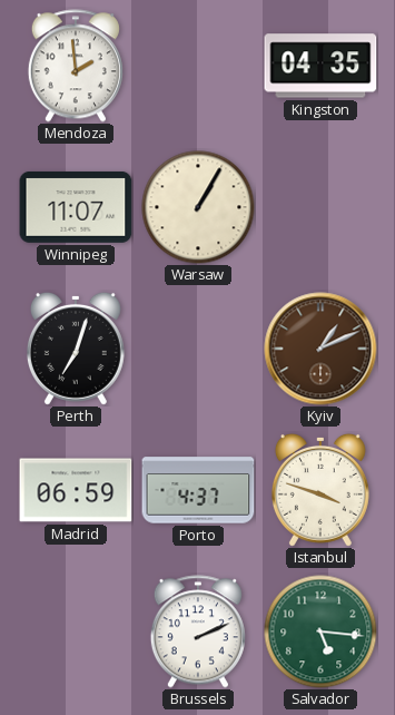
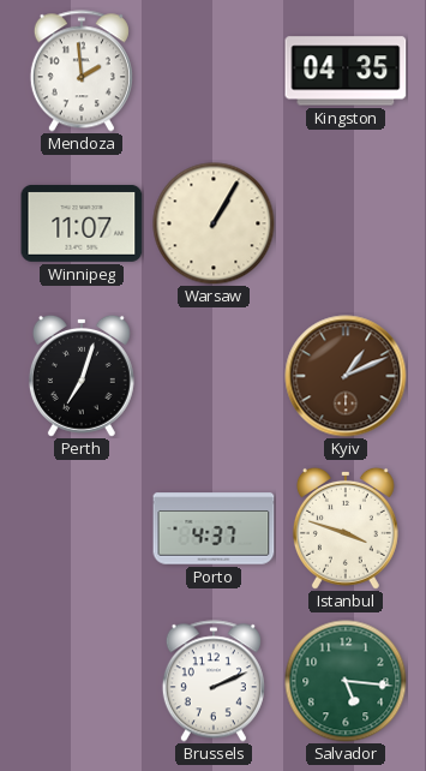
Madrid: 06:59 -> none (76, 490)
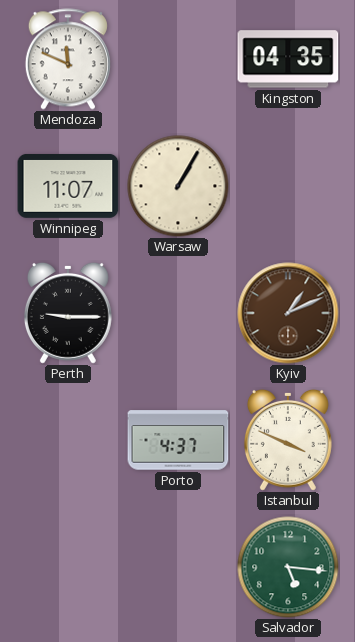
Mendoza: 1:59 -> 11:49 (68, 59)
Perth: 7:03 -> 9:15 (68, 313)
Istanbul: 3:48 -> 3:49 (288, 440)
Brussels: 2:11 -> none (214, 681)
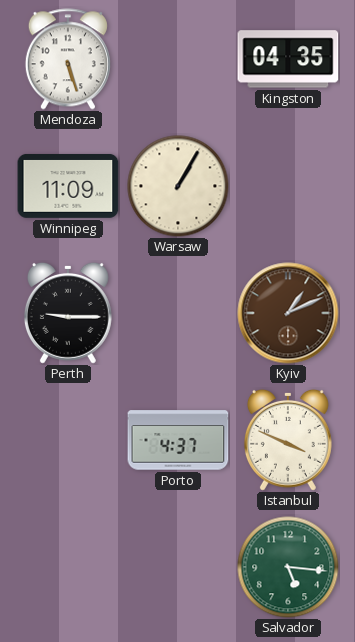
Mendoza: 11:49 -> 5:27 (68, 59)
Winnipeg: 11:07 -> 11:09 (68, 186)
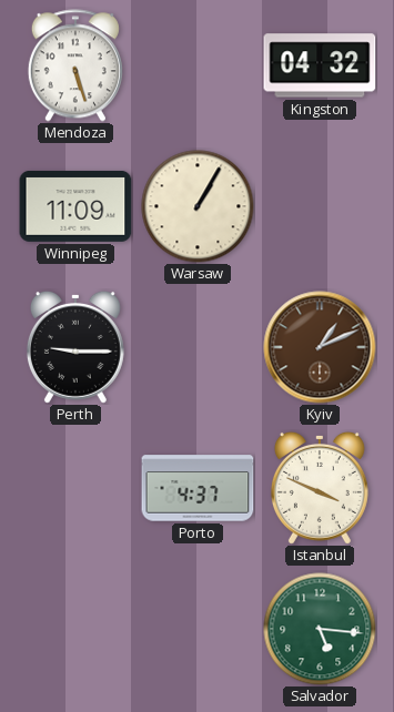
Kingston: 04:35 -> 04:32 (320, 65)
